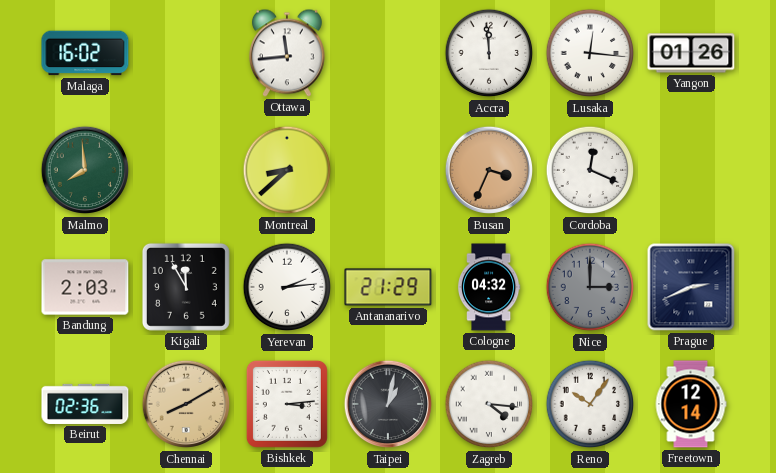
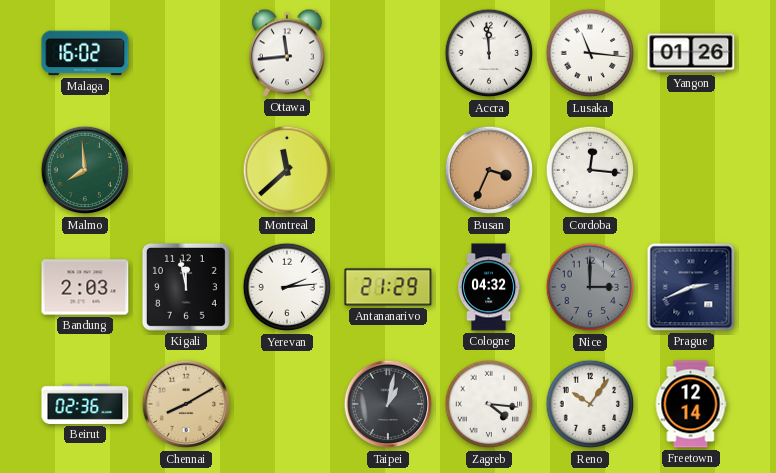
Lusaka: 12:16 -> 11:16 (590, 53)
Montreal: 8:38 -> 11:38 (287, 170)
Cordoba: 12:19 -> 12:16 (590, 170)
Kigali: 11:55 -> 11:58 (186, 287)
Bishkek: 3:14 -> none (287, 404)
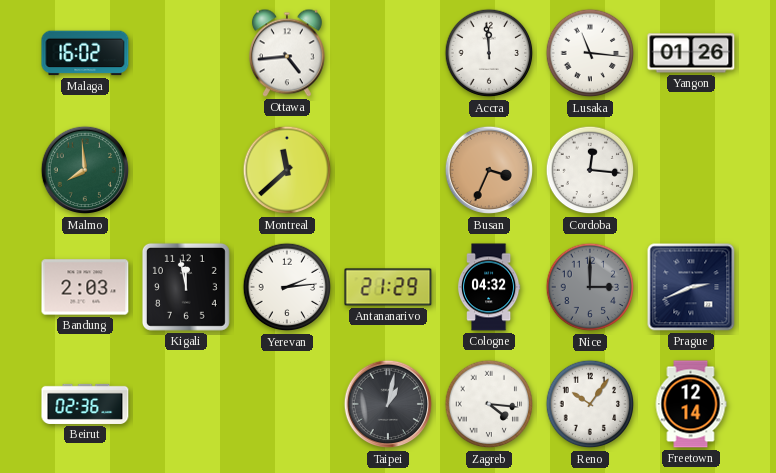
Ottawa: 11:44 -> 4:44 (287, 53)
Chennai: 8:10 -> none (186, 404)
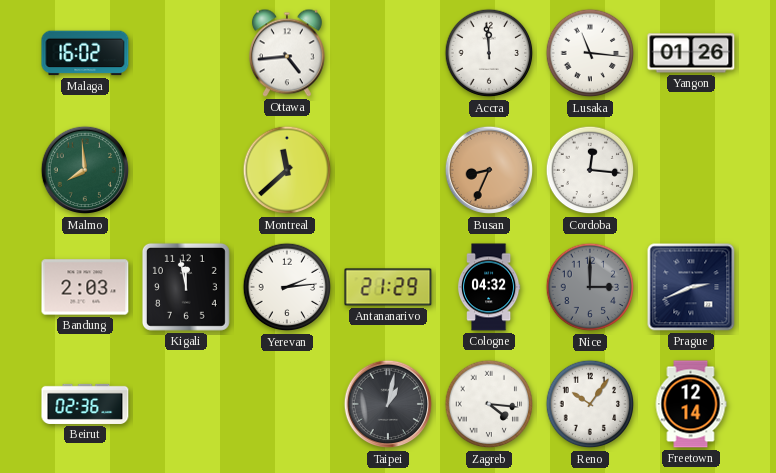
Busan: 3:34 -> 8:34 (489, 170)
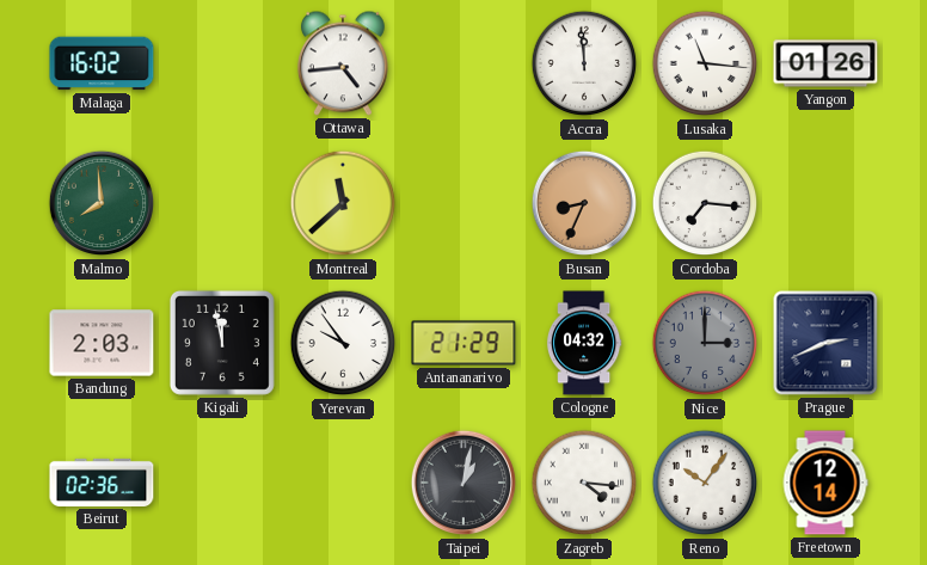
Cordoba: 12:16 -> 7:16 (705, 203)
Yerevan: 2:14 -> 9:54 (343, 343)
